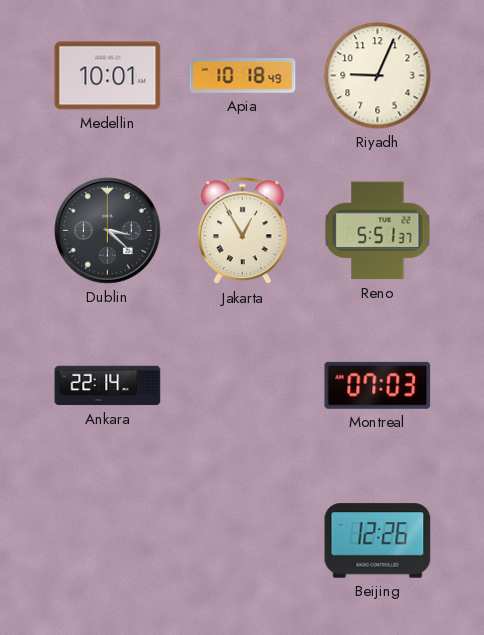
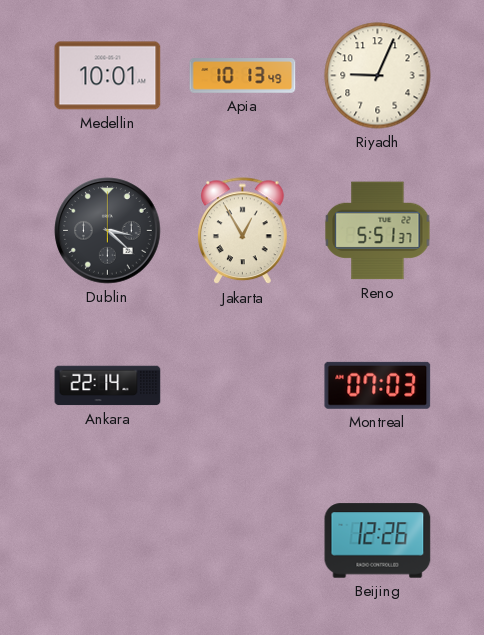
Apia: 10:18 -> 10:13 (243, 76)
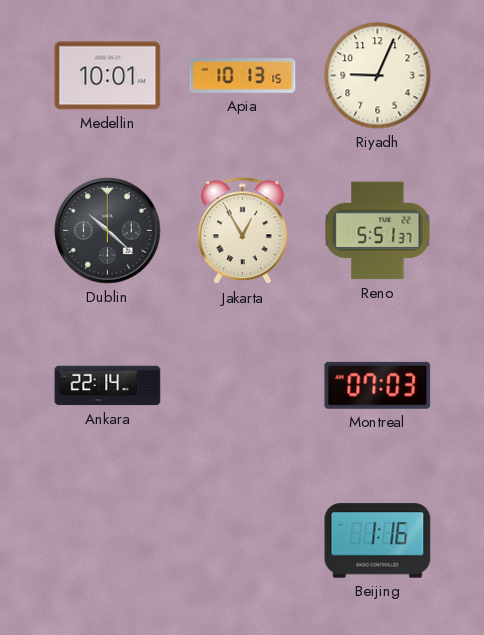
Apia: 10:13:49 -> 10:13:15 (243, 76)
Dublin: 3:22 -> 10:22 (108, 231)
Beijing: 12:26 -> 1:16 (378, 541)
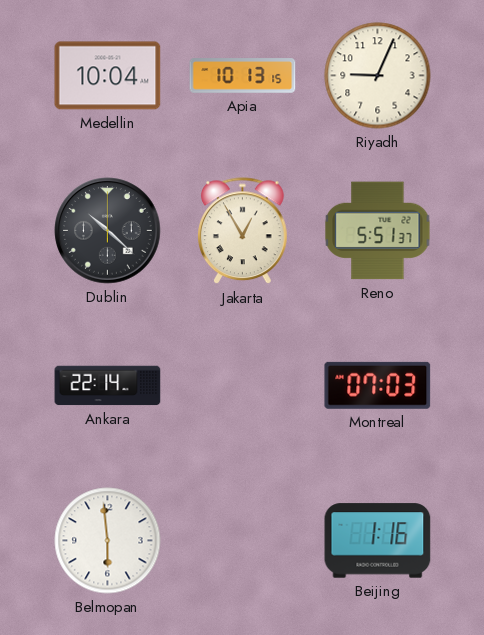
Medellin: 10:01 -> 10:04 (108, 76)
Belmopan: none -> 5:59 (108, 541)
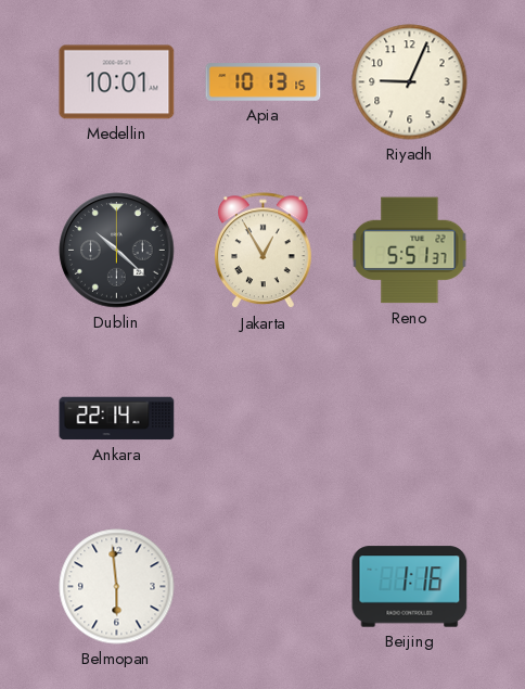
Medellin: 10:04 -> 10:01 (117, 82)
Montreal: 07:03 -> none (378, 385)
